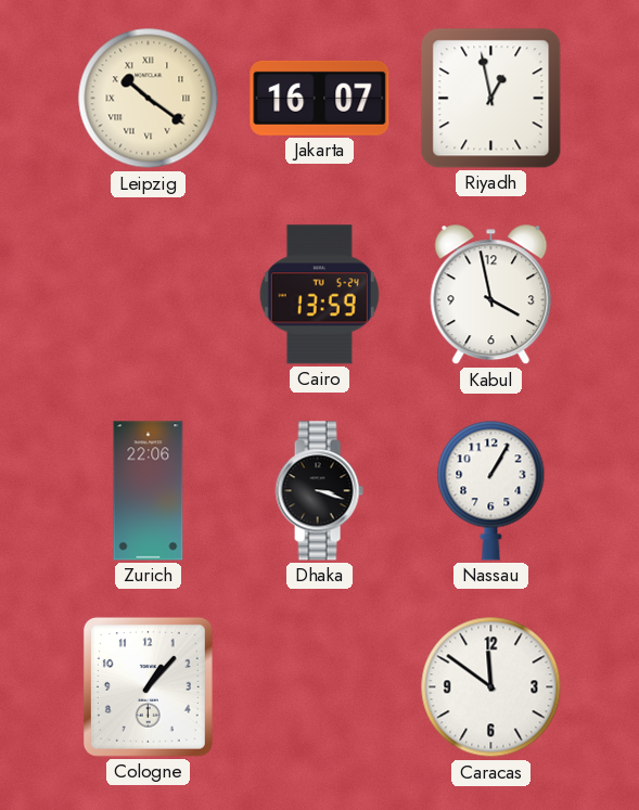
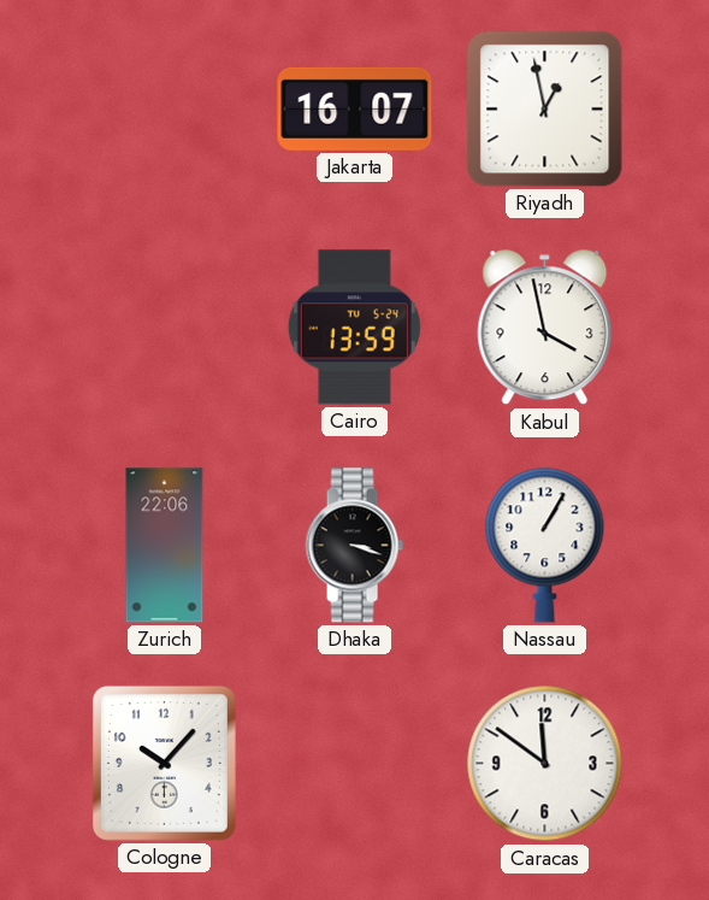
Leipzig: 10:21 -> none (149, 99)
Cologne: 1:07 -> 10:07 (164, 763)
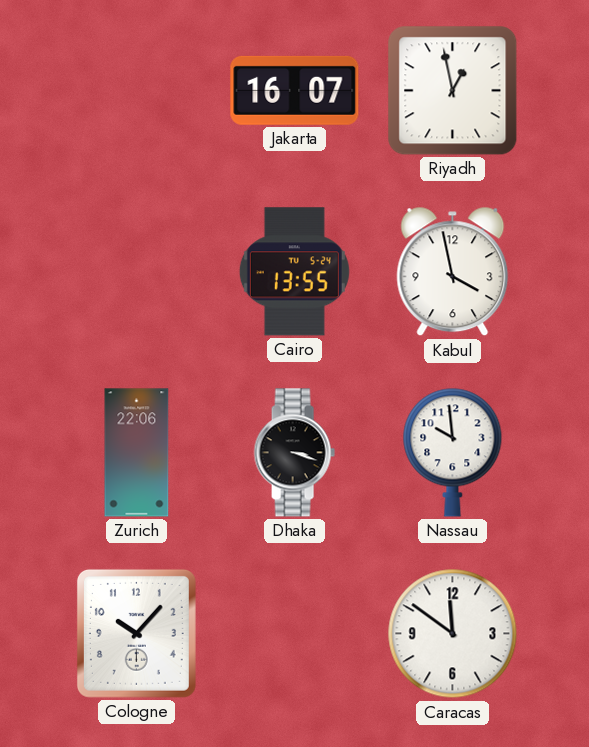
Cairo: 13:59 -> 13:55 (294, 272)
Nassau: 1:05 -> 9:59 (453, 452)
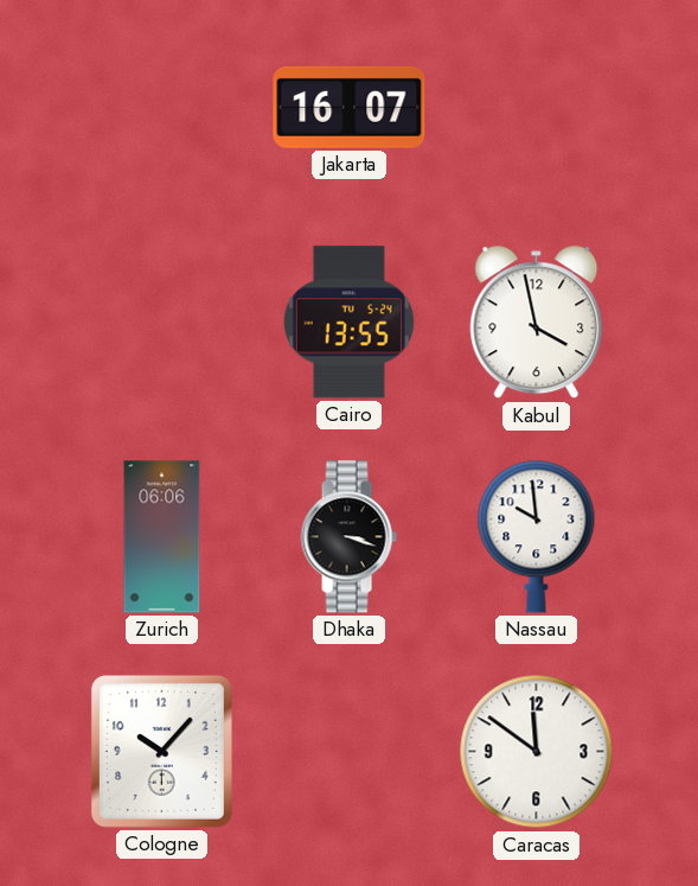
Riyadh: 12:58 -> none (453, 91)
Zurich: 22:06 -> 06:06 (162, 537)
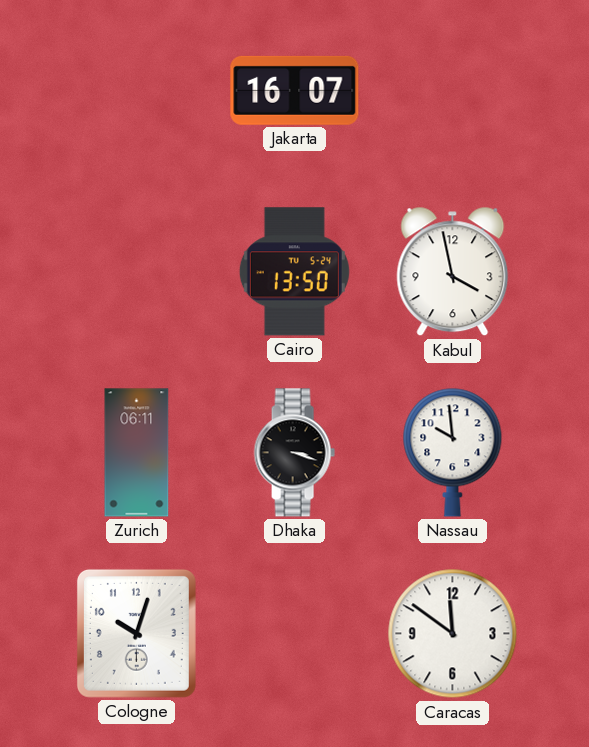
Cairo: 13:55 -> 13:50 (294, 272)
Zurich: 06:06 -> 06:11 (137, 453)
Cologne: 10:07 -> 10:03 (136, 633)
